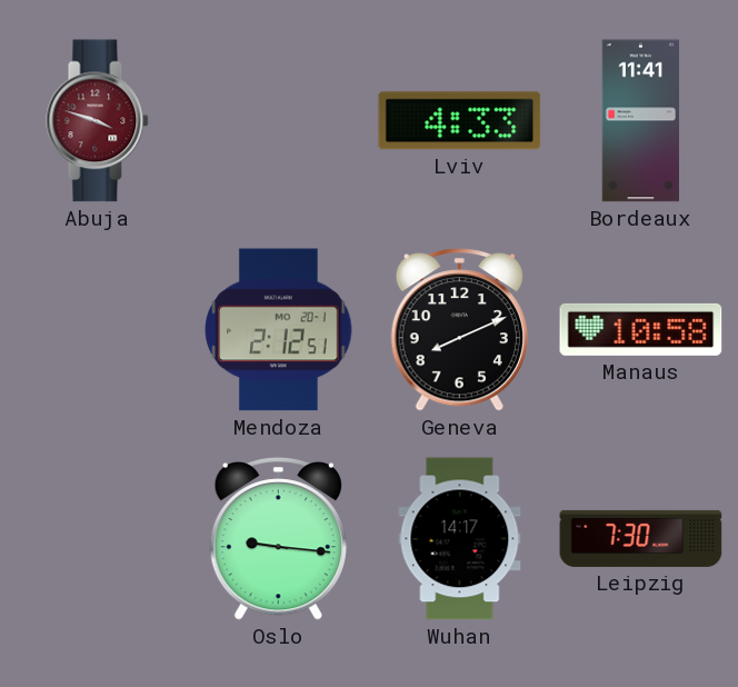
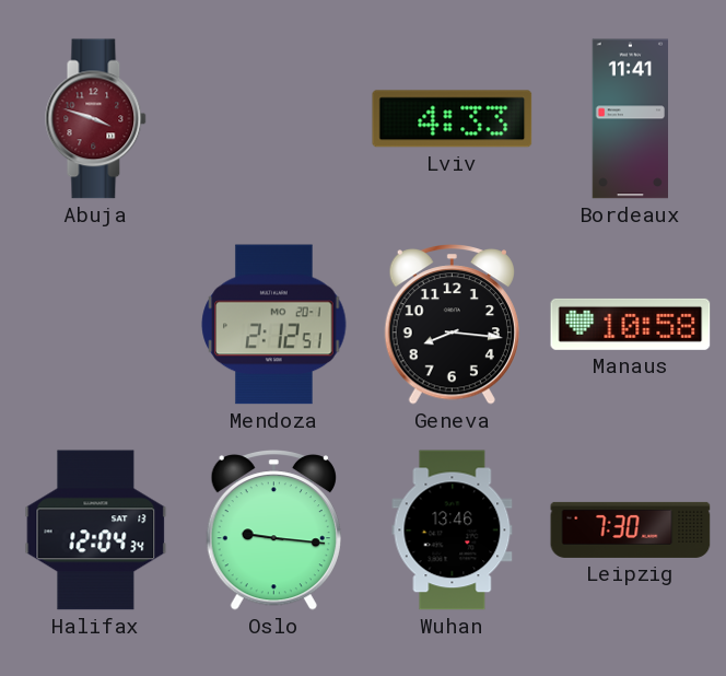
Geneva: 8:11 -> 8:16 (452, 325)
Halifax: none -> 12:04 (96, 531)
Wuhan: 14:17 -> 13:46 (453, 531)
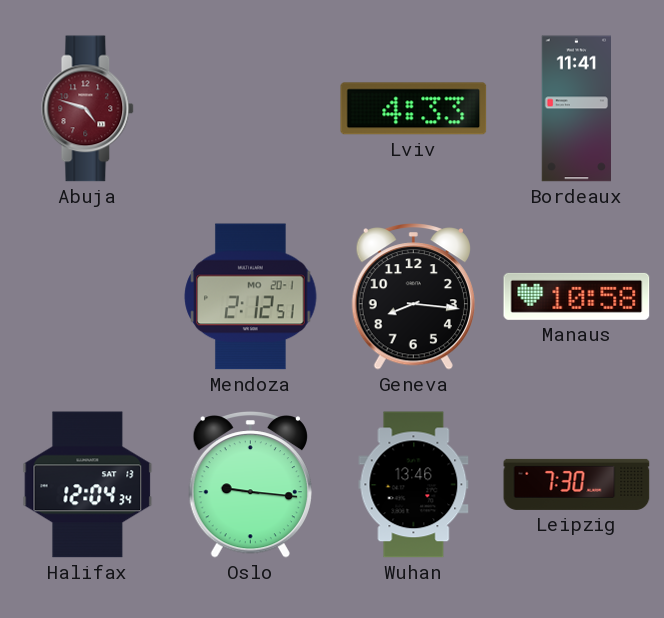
Abuja: 3:48 -> 4:48 (88, 109)
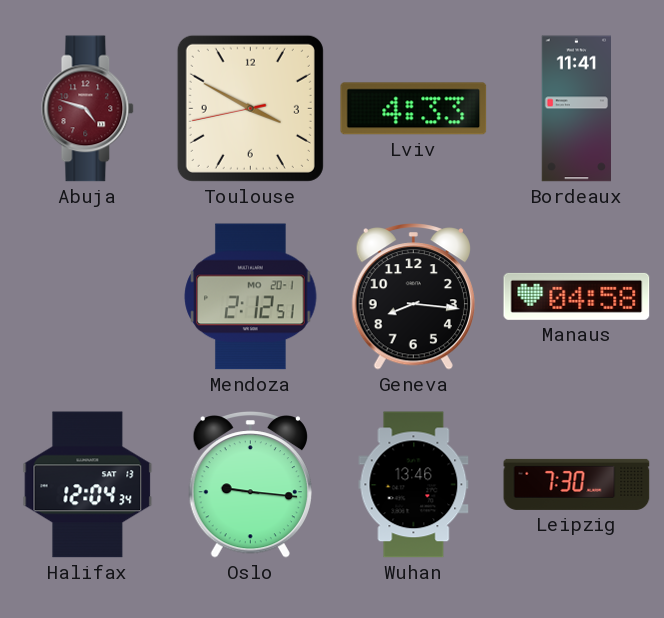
Toulouse: none -> 3:49 (250, 108)
Manaus: 10:58 -> 04:58 (577, 296)
